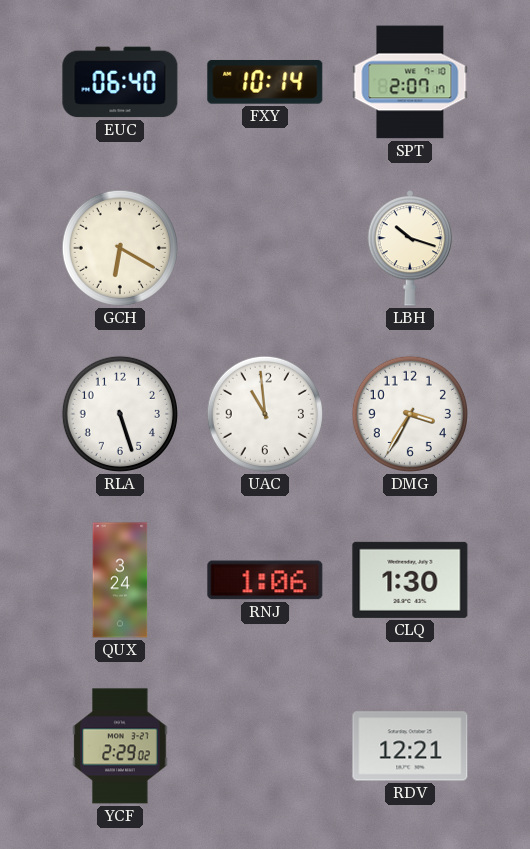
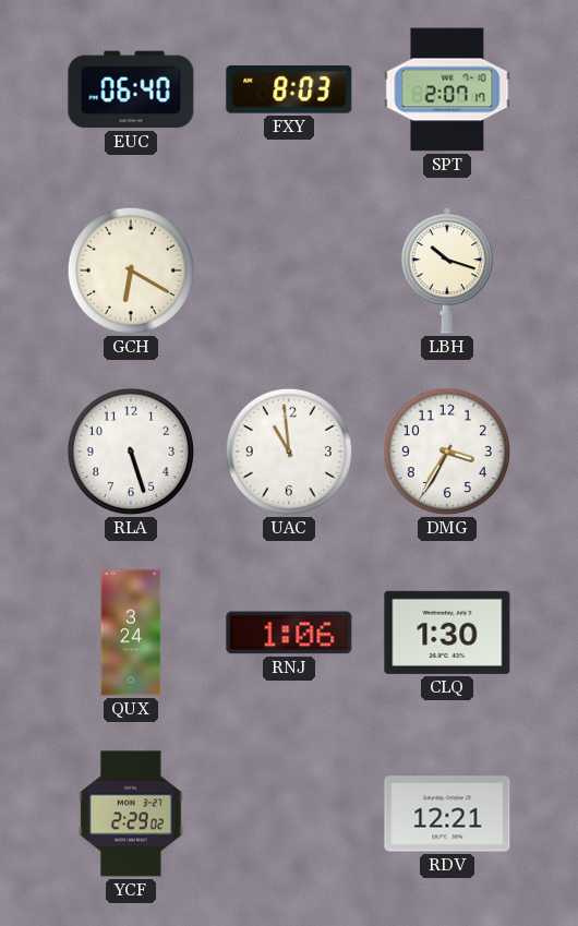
FXY: 10:14 -> 8:03 (289, 89)
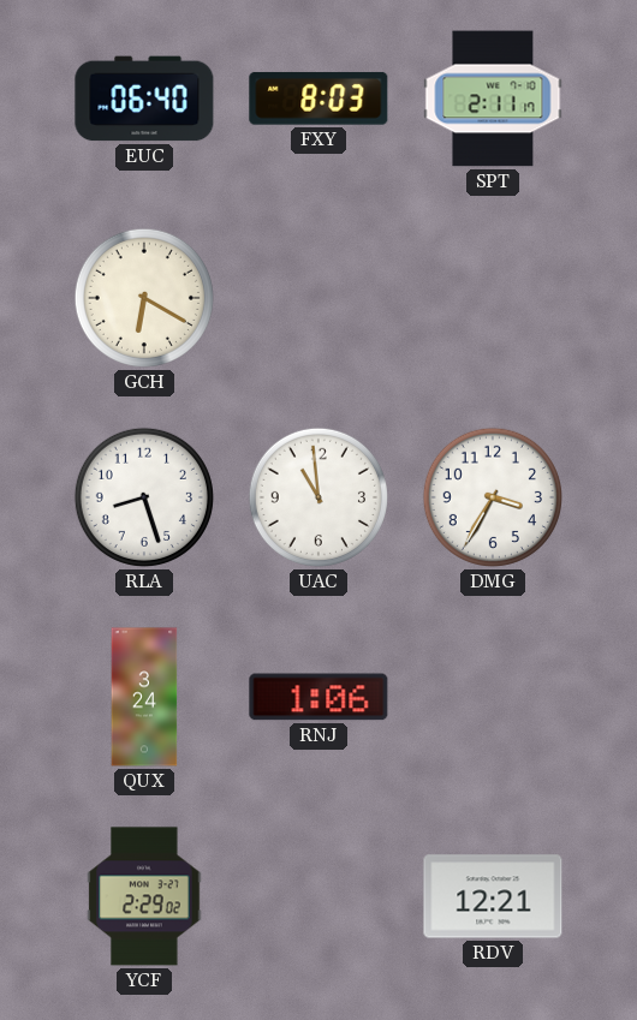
SPT: 2:07 -> 2:11 (493, 99)
LBH: 10:18 -> none (447, 270)
RLA: 5:27 -> 8:27 (144, 497)
CLQ: 1:30 -> none (447, 633)
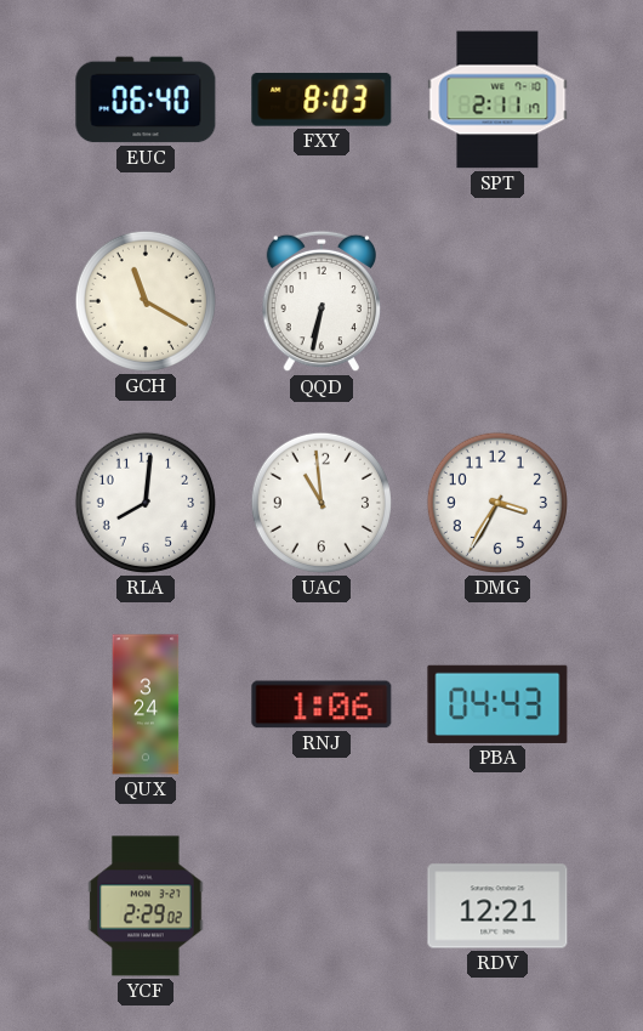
GCH: 6:20 -> 11:20 (146, 301)
QQD: none -> 6:32 (321, 301)
RLA: 8:27 -> 8:01 (146, 503)
PBA: none -> 04:43 (497, 704)
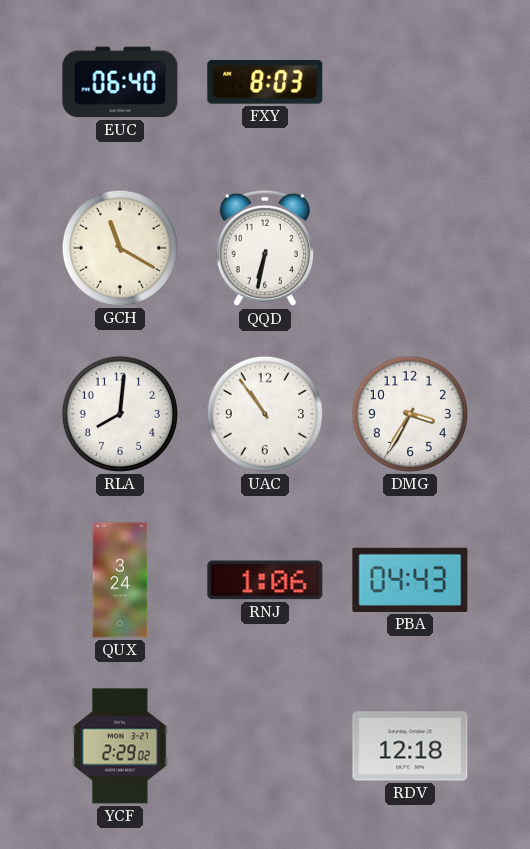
SPT: 2:11 -> none (497, 100)
UAC: 10:59 -> 10:54 (265, 414)
RDV: 12:21 -> 12:18 (410, 746)
